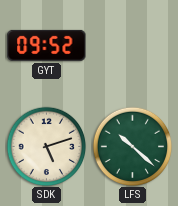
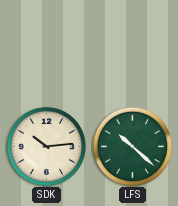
GYT: 09:52 -> none (47, 45)
SDK: 5:12 -> 10:14 (46, 146)
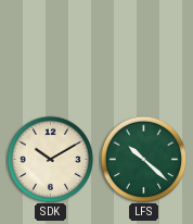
SDK: 10:14 -> 10:10 (50, 159)
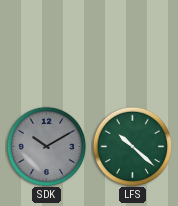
SDK dial: cream -> grey (46, 146)
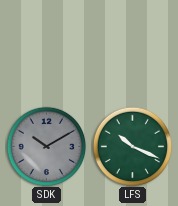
LFS: 10:22 -> 10:19 (132, 146)
